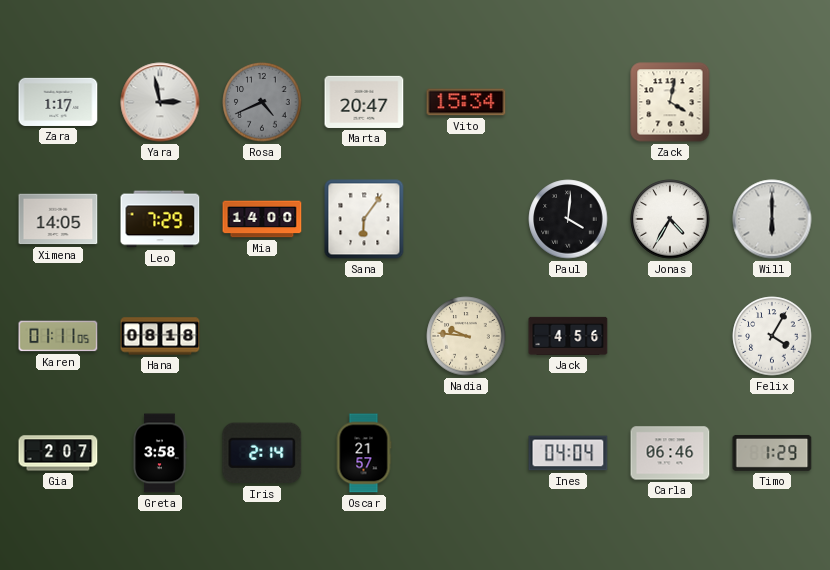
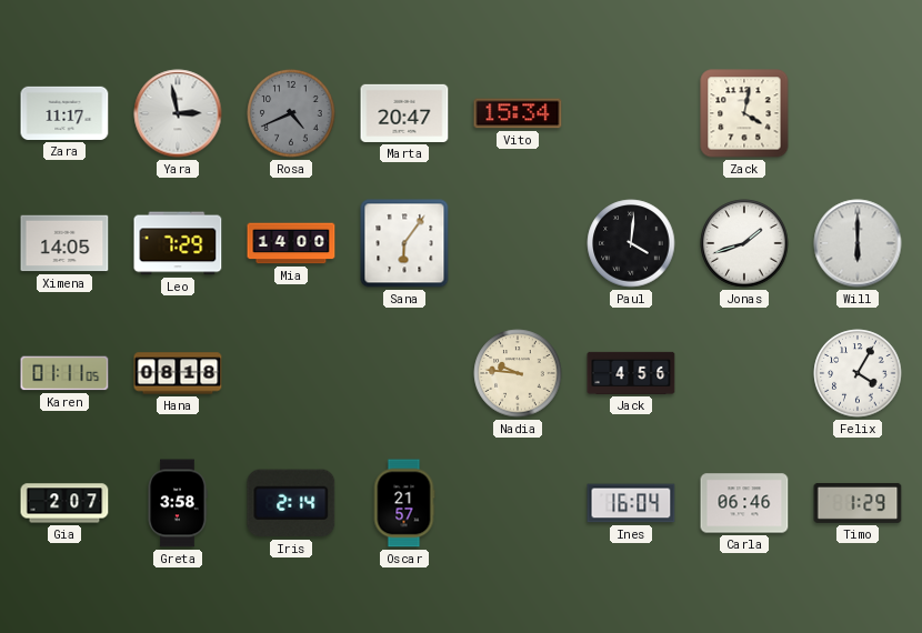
Zara: 1:17 -> 11:17 (64, 113)
Jonas: 4:35 -> 1:42 (744, 243)
Ines: 04:04 -> 16:04 (631, 503)
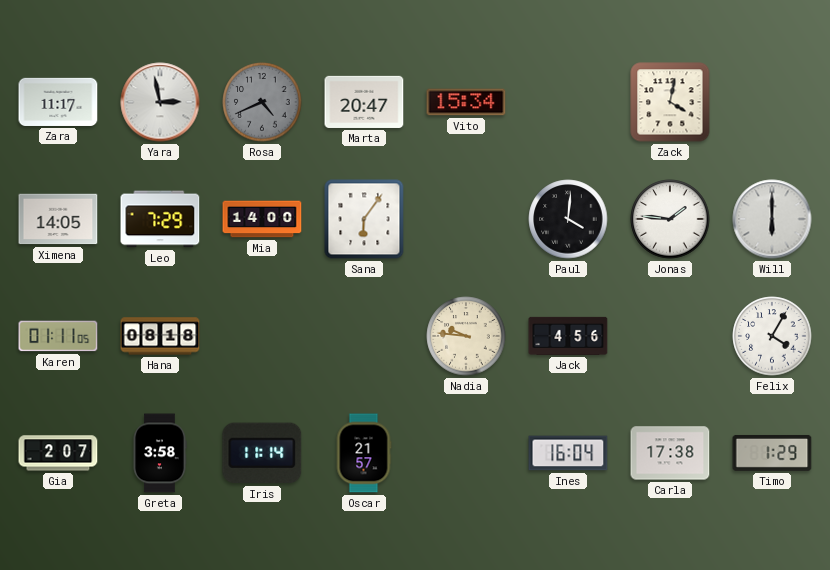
Jonas: 1:42 -> 1:46 (670, 219)
Iris: 2:14 -> 11:14 (262, 453)
Carla: 06:46 -> 17:38 (670, 453)
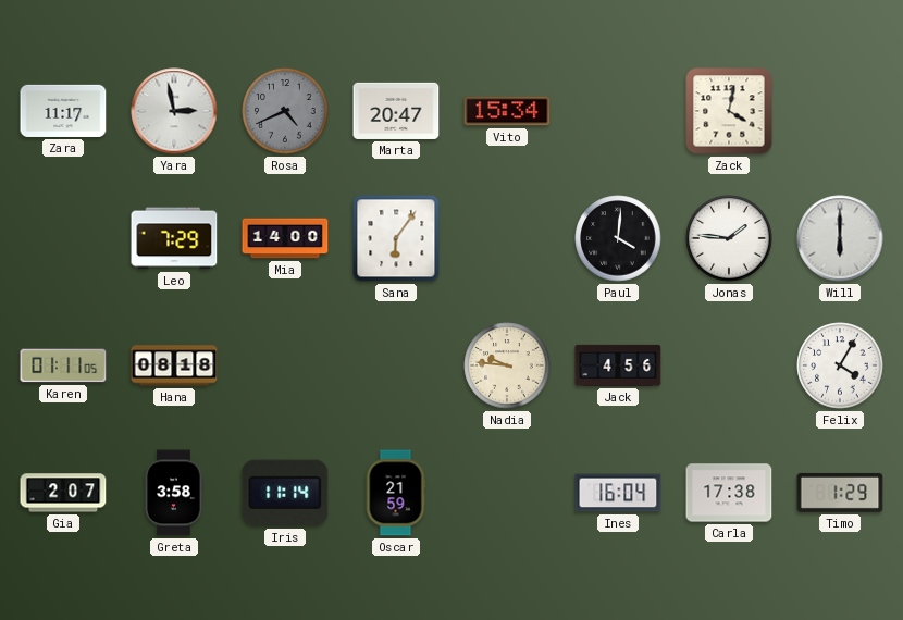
Ximena: 14:05 -> none (58, 219)
Oscar: 21:57 -> 21:59 (396, 493)
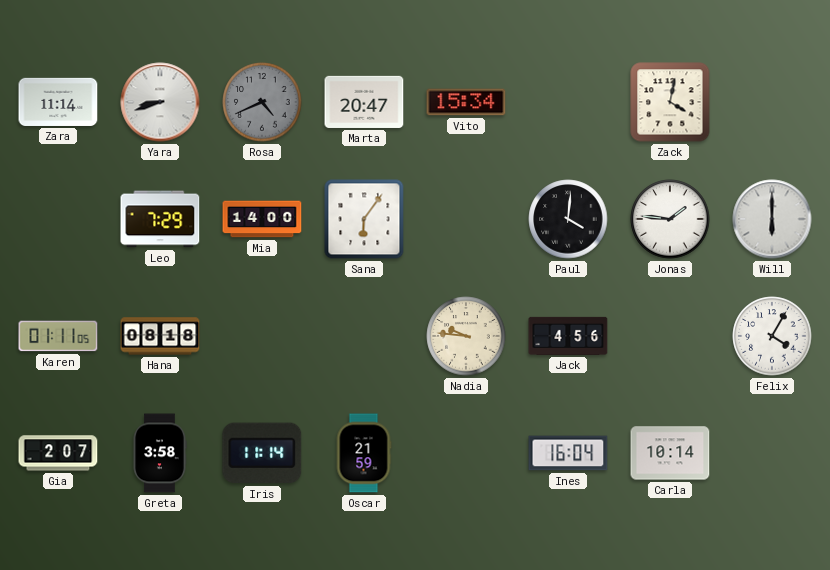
Zara: 11:17 -> 11:14 (58, 102)
Yara: 2:58 -> 8:42 (160, 102)
Carla: 17:38 -> 10:14 (670, 453)
Timo: 1:29 -> none (840, 493)
